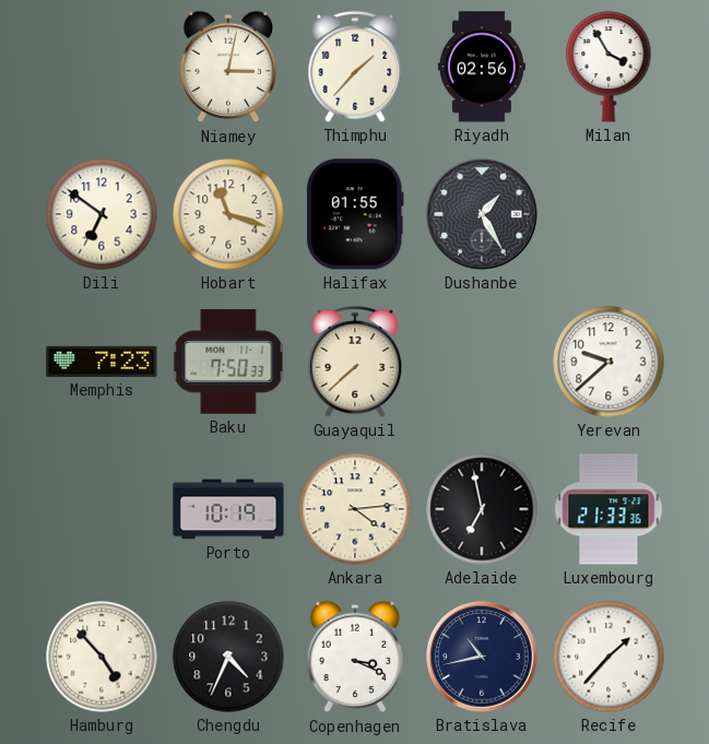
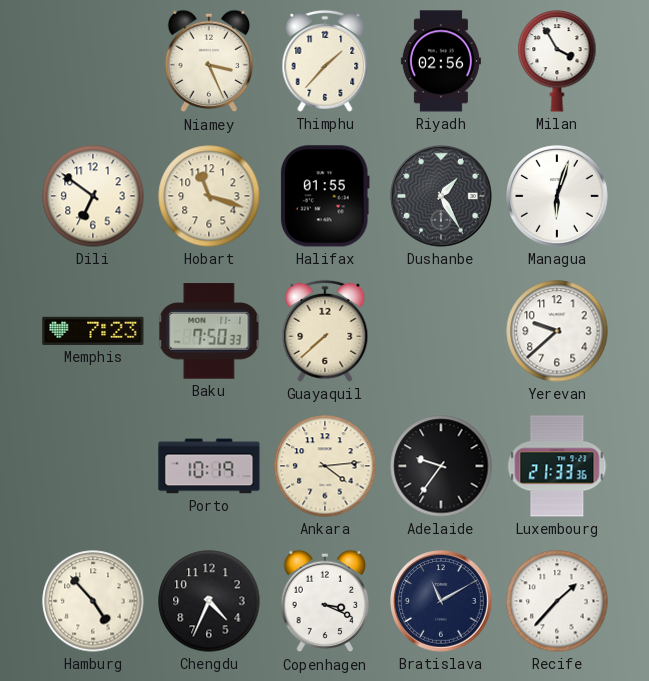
Niamey: 3:02 -> 3:26 (209, 61)
Managua: none -> 6:03 (557, 196)
Adelaide: 6:58 -> 9:36 (441, 466)
Bratislava: 10:43 -> 11:10 (441, 601)
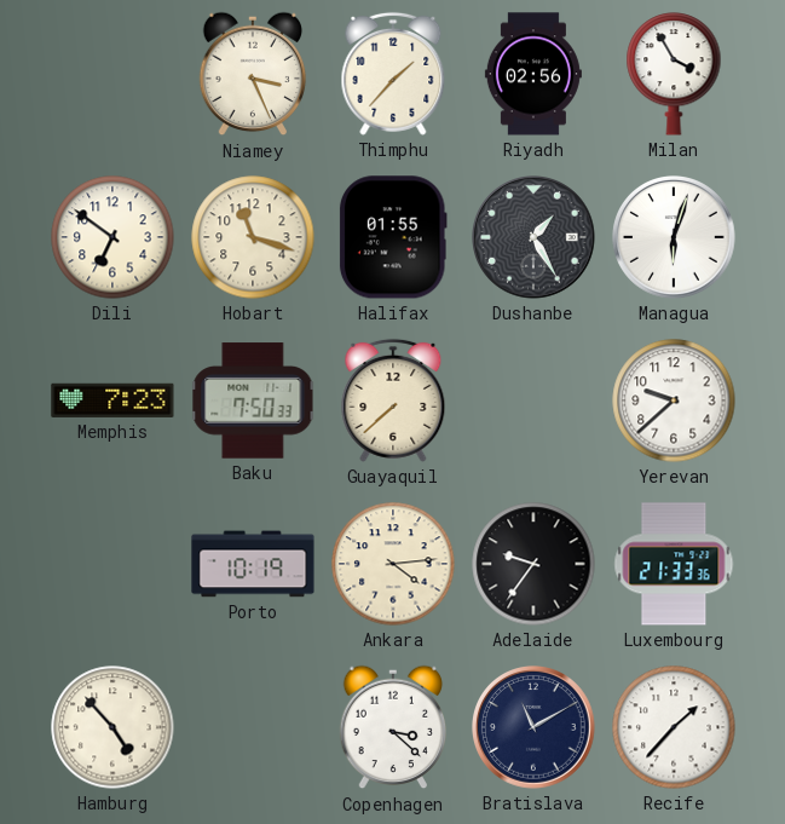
Chengdu: 4:34 -> none (209, 601)
Copenhagen: 3:19 -> 3:22 (393, 727)
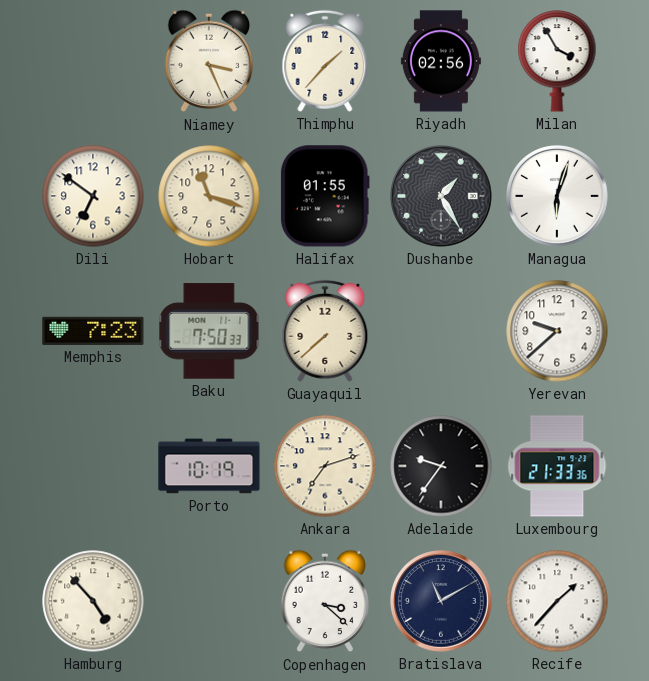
Ankara: 4:14 -> 7:12 (325, 466)
